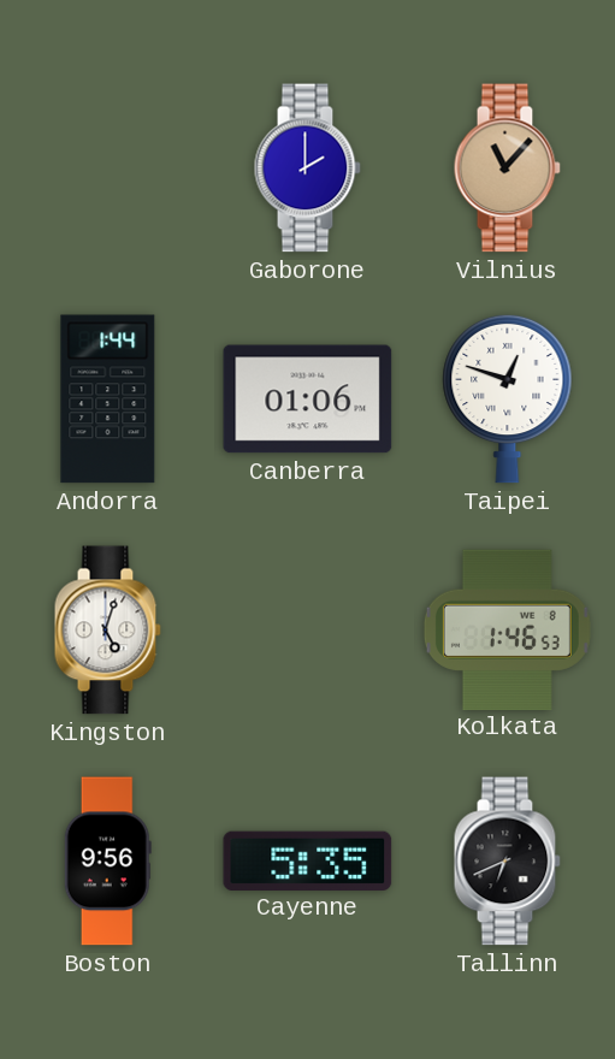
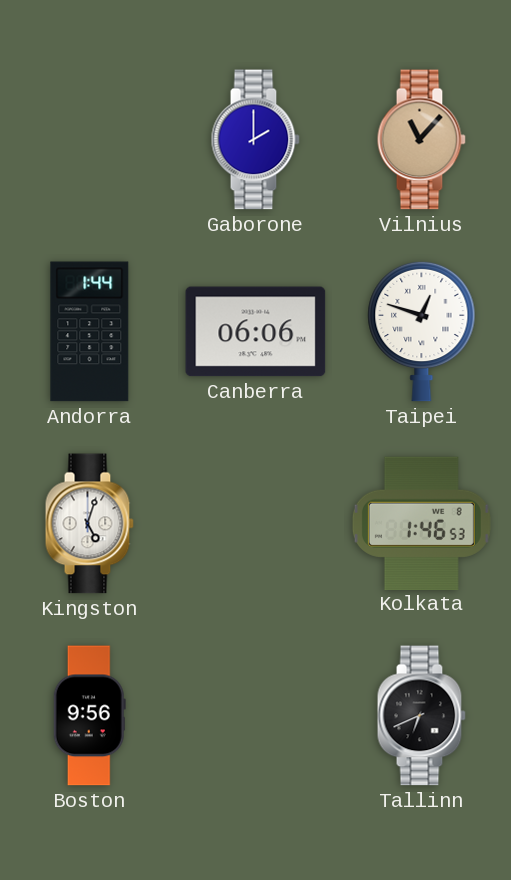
Canberra: 01:06 -> 06:06 (256, 332)
Cayenne: 5:35 -> none (308, 860)
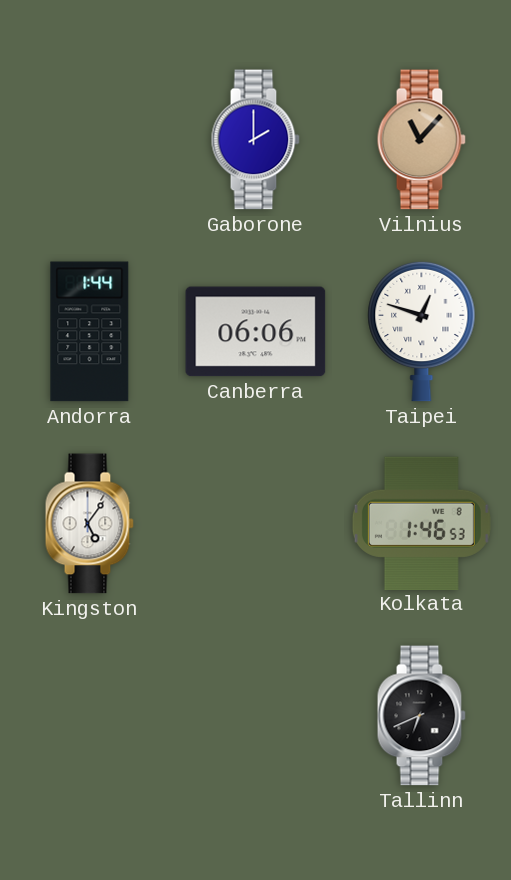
Kingston: 5:03 -> 5:06 (89, 524)
Boston: 9:56 -> none (89, 716)
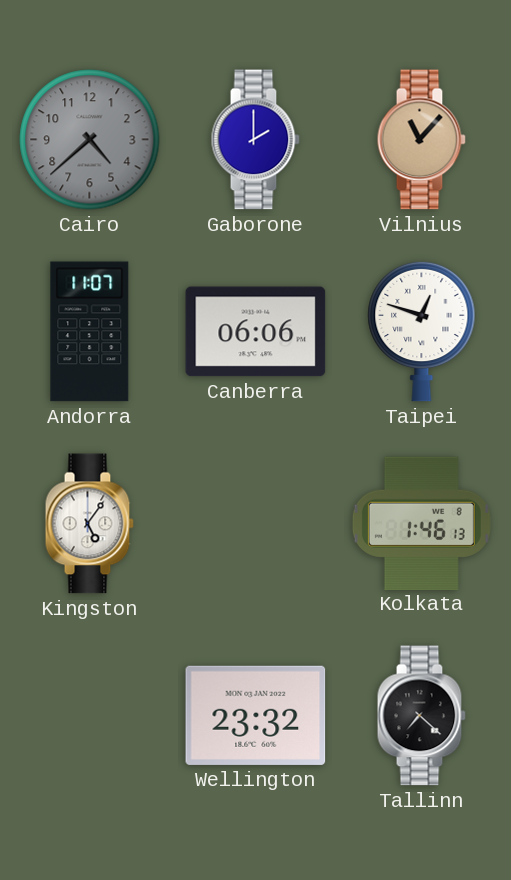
Cairo: none -> 4:38 (90, 140)
Andorra: 1:44 -> 11:07 (90, 332)
Kolkata: 1:46:53 -> 1:46:13 (421, 523)
Wellington: none -> 23:32 (256, 715)
Tallinn: 6:41 -> 7:22 (421, 716)
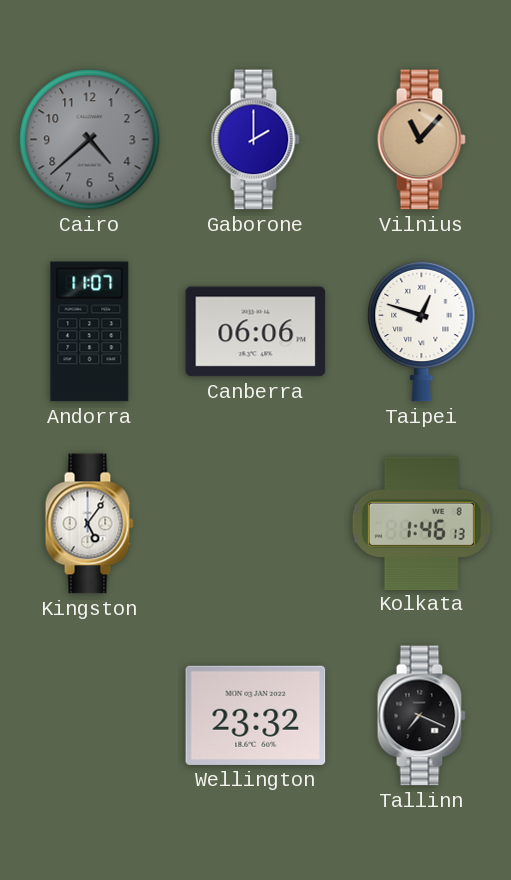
Tallinn: 7:22 -> 7:19 (421, 716)
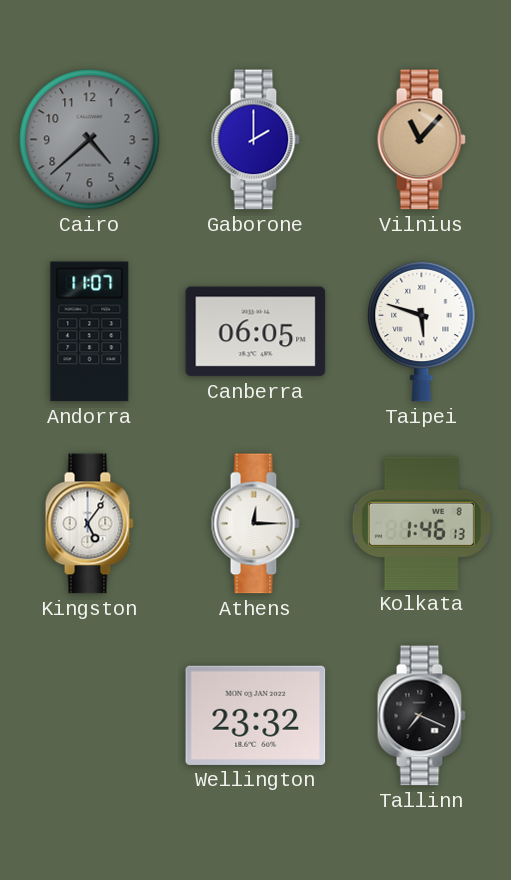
Canberra: 06:06 -> 06:05 (256, 332)
Taipei: 12:48 -> 5:48 (422, 331)
Athens: none -> 12:15 (255, 524)
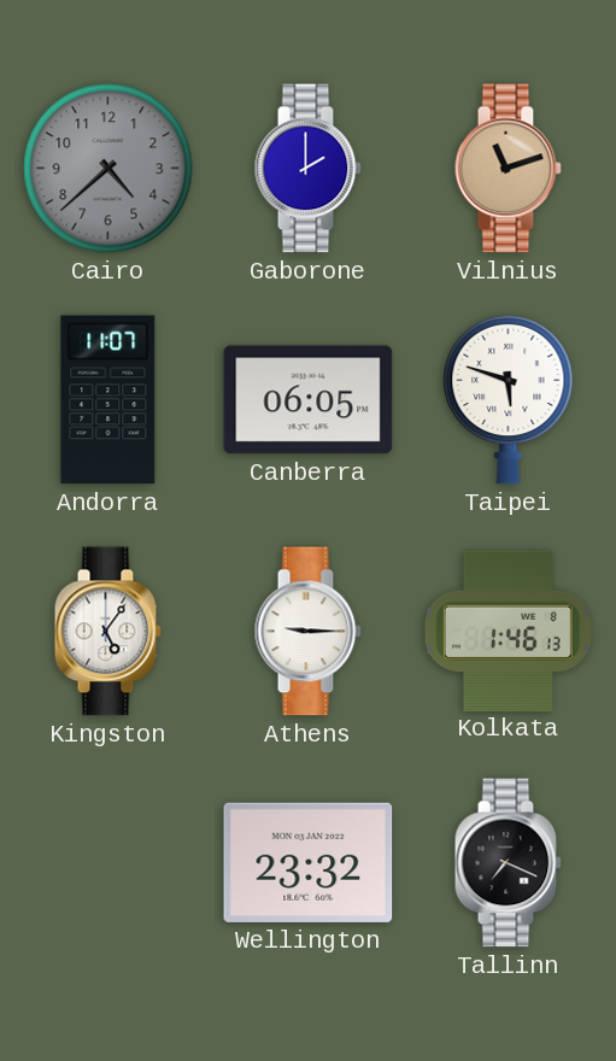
Vilnius: 11:07 -> 11:12 (508, 169)
Athens: 12:15 -> 9:15 (307, 632)
